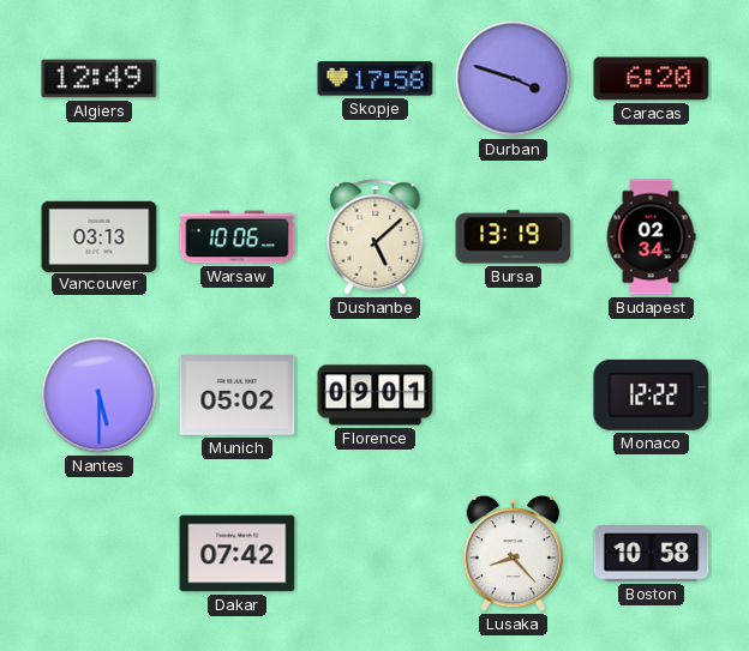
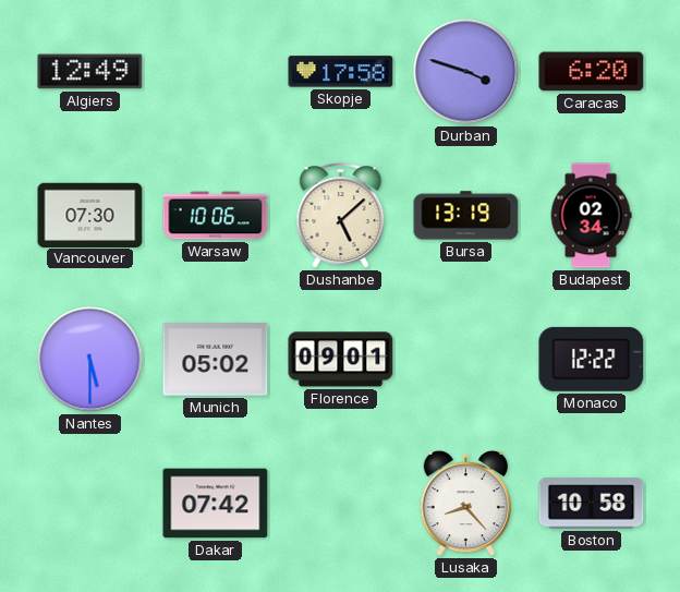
Vancouver: 03:13 -> 07:30 (90, 215)
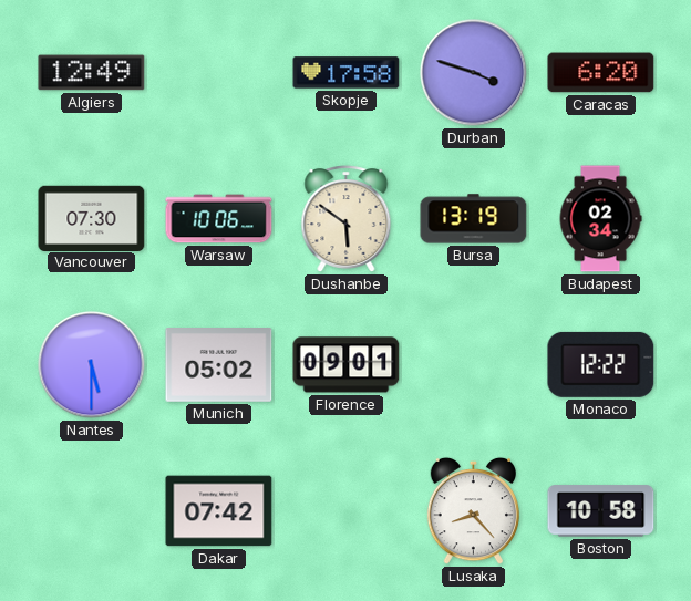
Dushanbe: 5:08 -> 5:51 (347, 219)
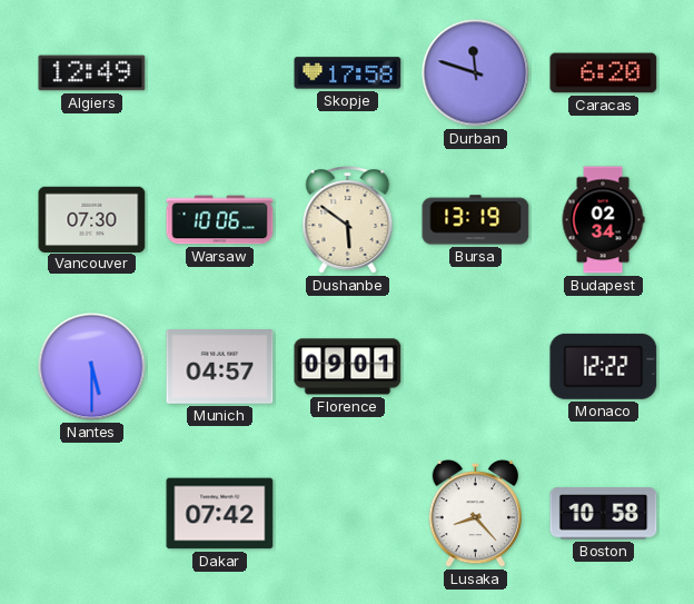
Durban: 3:48 -> 11:48 (476, 73)
Munich: 05:02 -> 04:57 (220, 367)
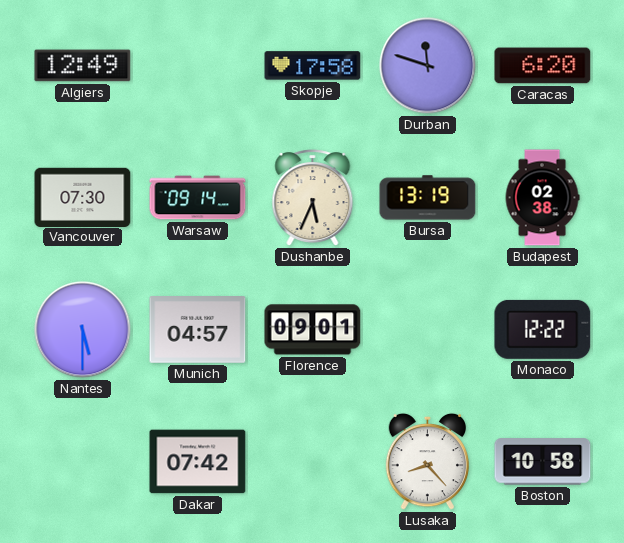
Warsaw: 10:06 -> 09:14 (198, 198)
Dushanbe: 5:51 -> 5:34 (313, 198)
Budapest: 02:34 -> 02:38 (542, 198)
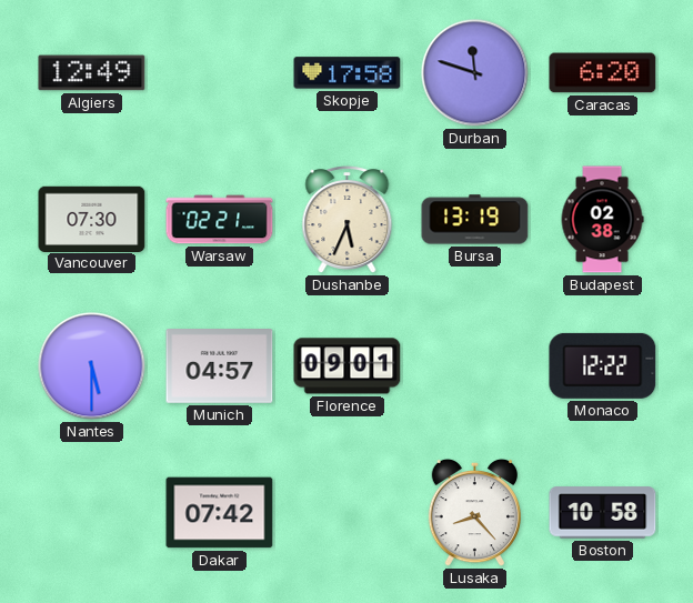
Warsaw: 09:14 -> 02:21 (220, 220)
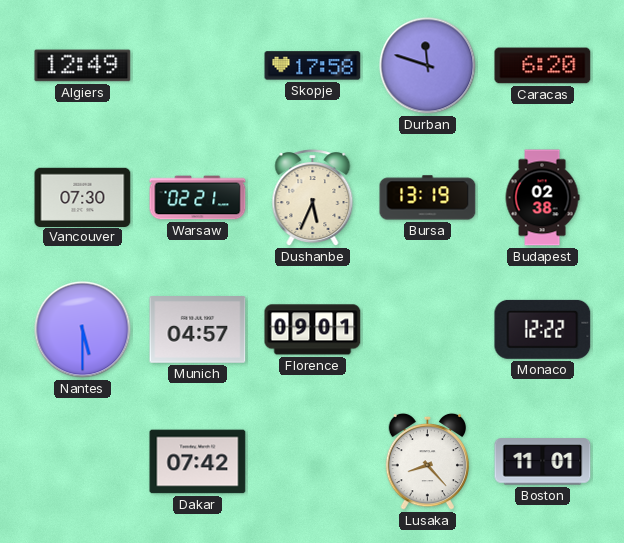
Boston: 10:58 -> 11:01 (543, 462)
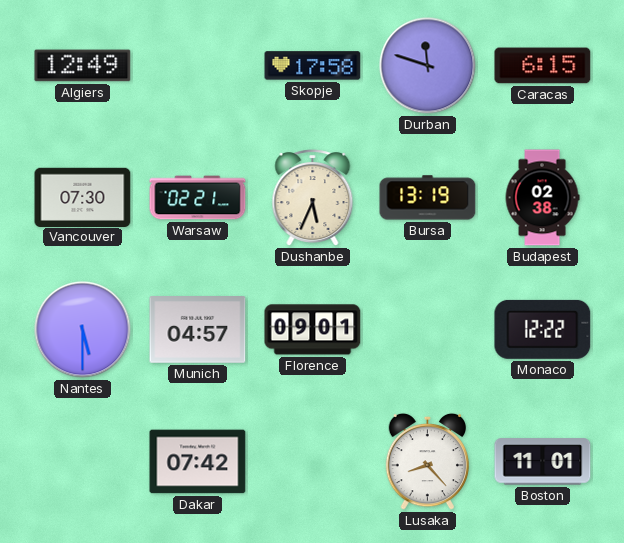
Caracas: 6:20 -> 6:15 (543, 66)
